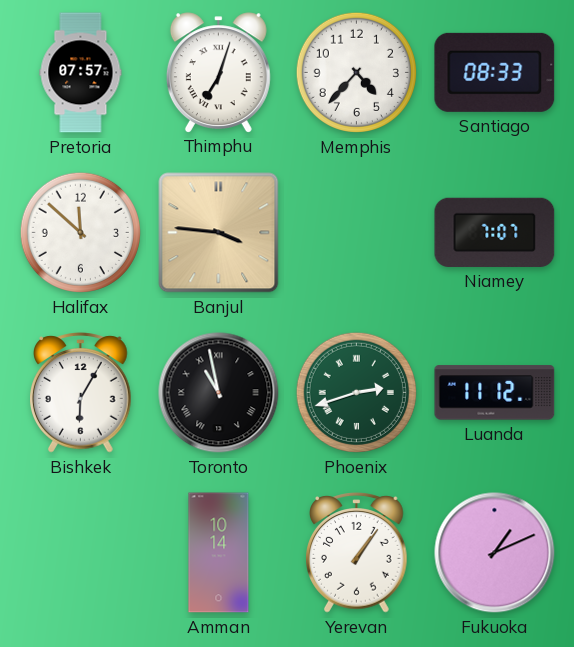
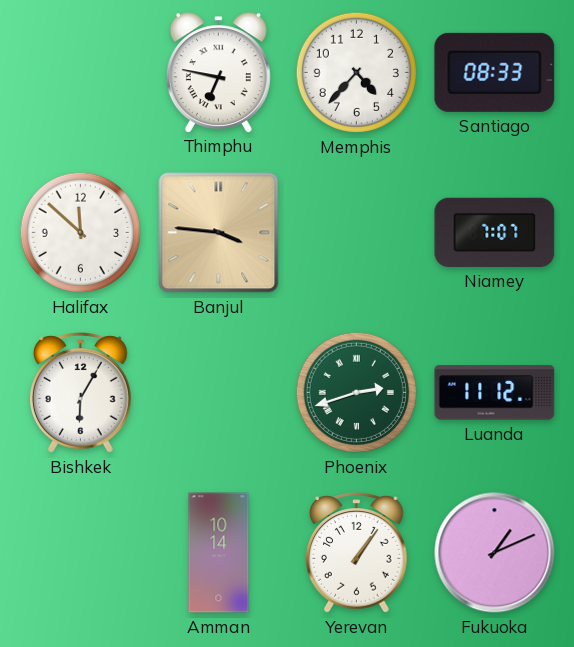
Pretoria: 07:57 -> none (81, 73)
Thimphu: 7:03 -> 6:47 (218, 72)
Toronto: 10:58 -> none (219, 393)
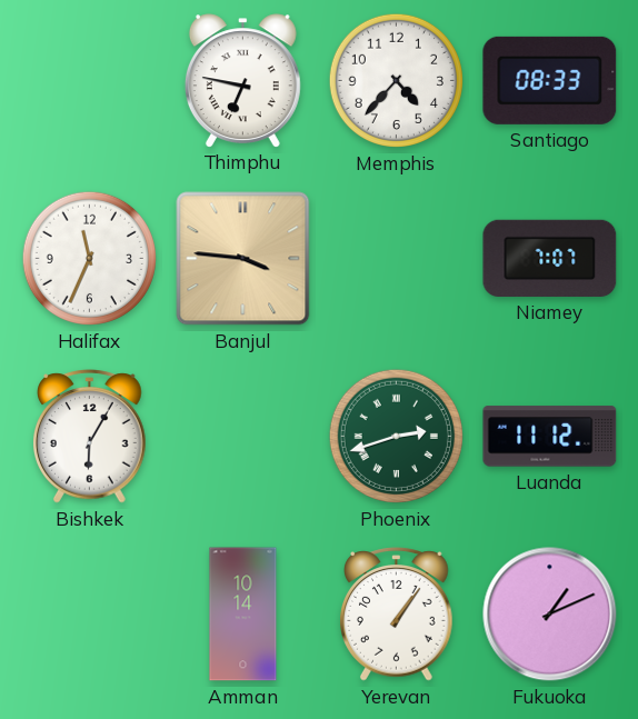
Halifax: 11:52 -> 11:34 (89, 258)
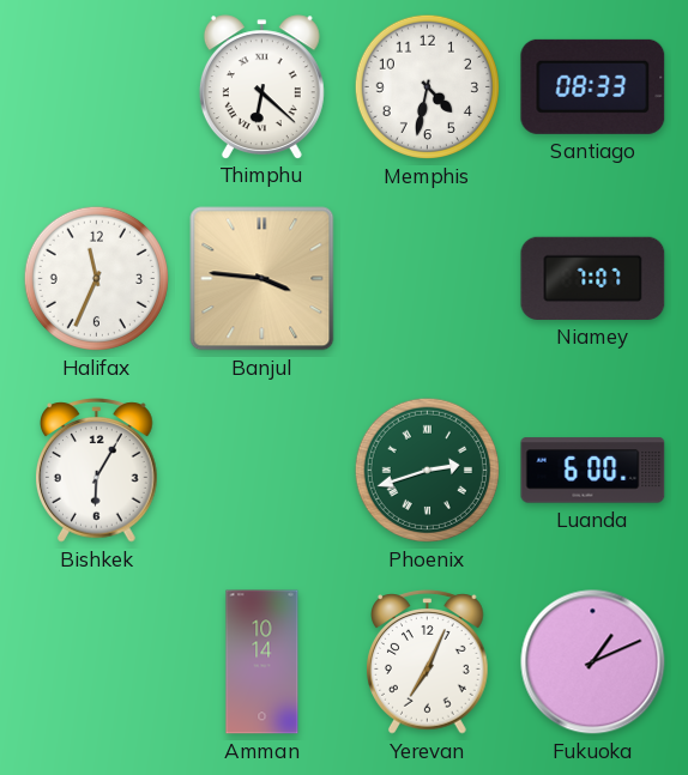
Thimphu: 6:47 -> 6:22 (261, 86)
Memphis: 4:37 -> 4:32 (427, 86)
Luanda: 11:12 -> 6:00 (593, 471)
Yerevan: 1:06 -> 7:04 (428, 662)
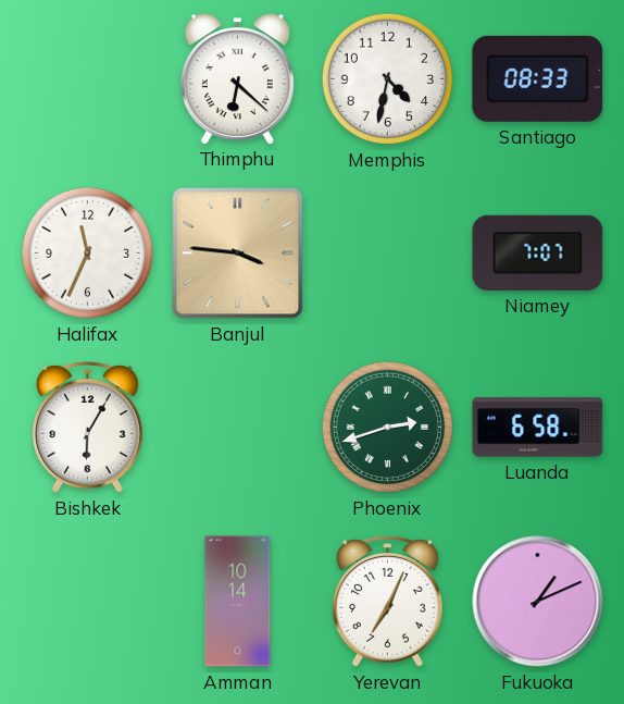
Luanda: 6:00 -> 6:58 (538, 428)
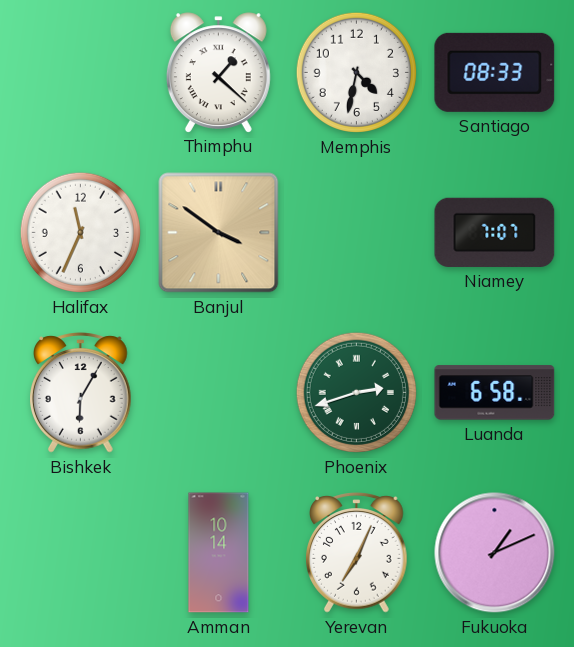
Thimphu: 6:22 -> 1:22 (218, 72)
Banjul: 3:46 -> 3:51 (219, 233)
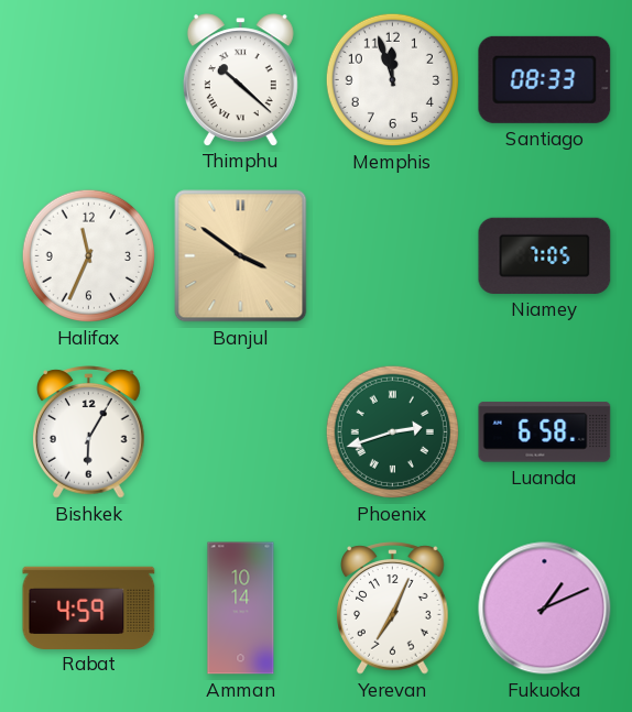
Thimphu: 1:22 -> 10:22 (240, 79)
Memphis: 4:32 -> 11:57 (392, 79)
Niamey: 7:07 -> 7:05 (545, 255)
Rabat: none -> 4:59 (89, 607)
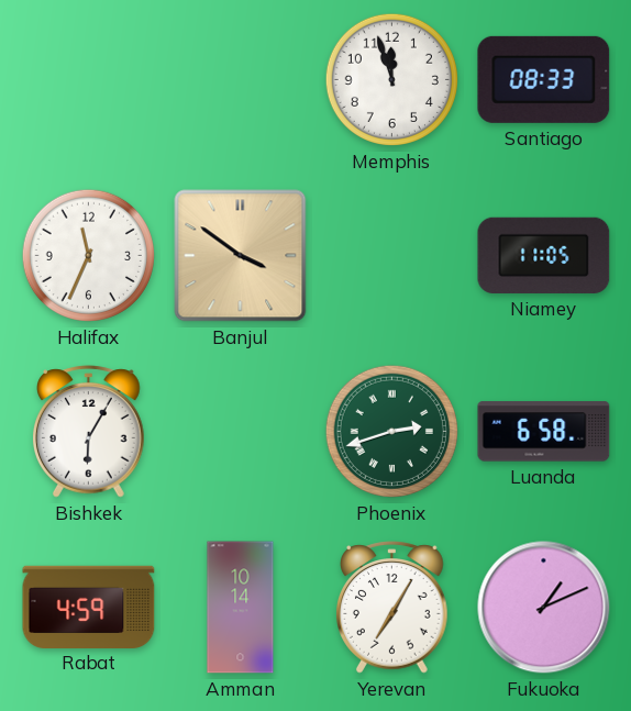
Thimphu: 10:22 -> none (240, 79)
Niamey: 7:05 -> 11:05 (544, 255)
Yerevan: 7:04 -> 7:05 (392, 608)
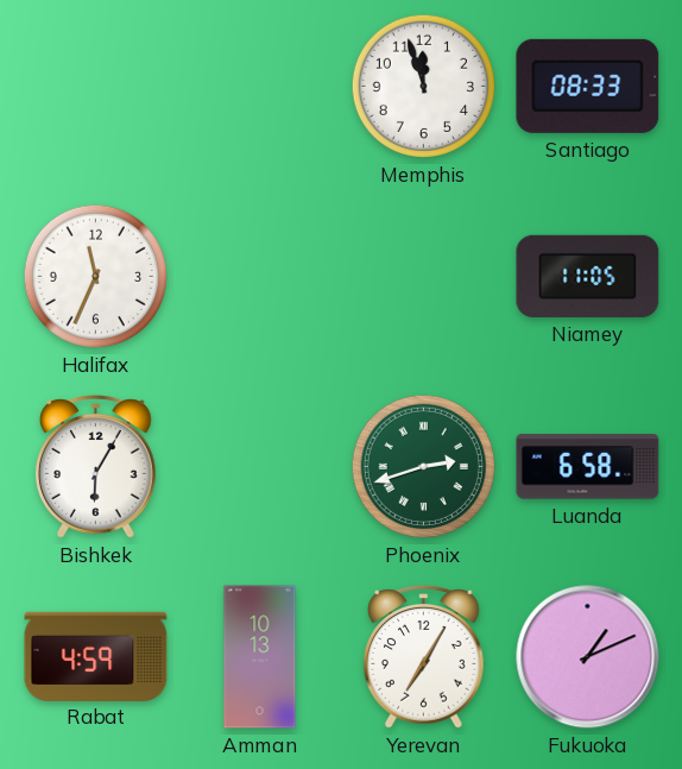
Banjul: 3:51 -> none (241, 256)
Amman: 10:14 -> 10:13 (260, 657)
